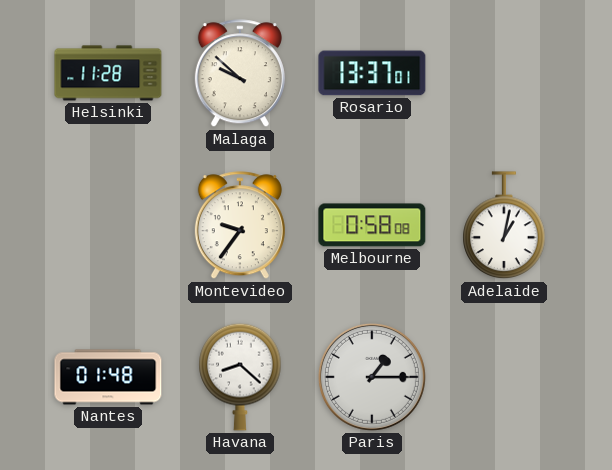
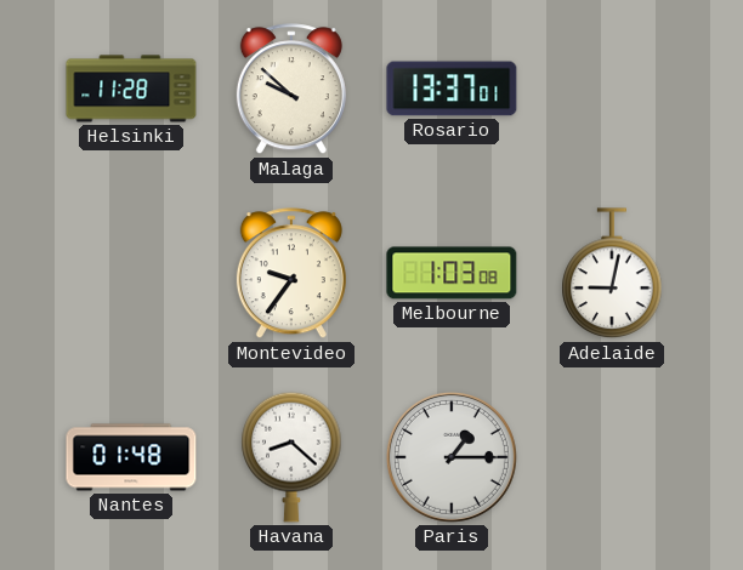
Melbourne: 0:58 -> 1:03 (452, 273)
Adelaide: 1:02 -> 9:02 (612, 274)
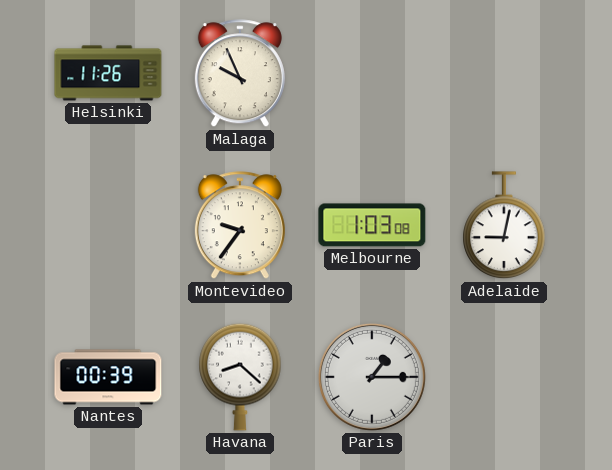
Helsinki: 11:28 -> 11:26 (108, 73)
Malaga: 9:52 -> 9:56 (240, 74)
Rosario: 13:37 -> none (452, 89)
Nantes: 01:48 -> 00:39 (108, 377)
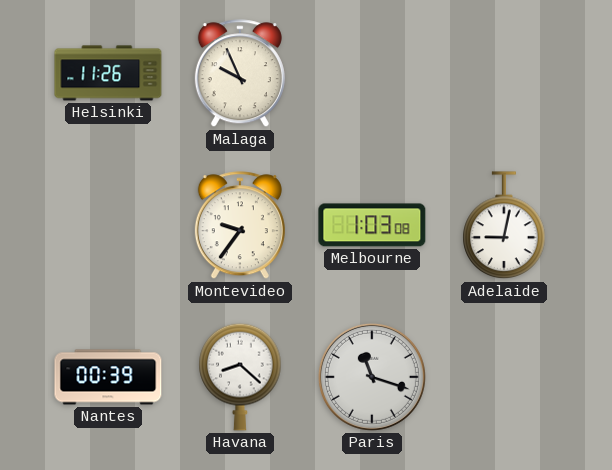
Paris: 1:15 -> 11:18 (372, 377)
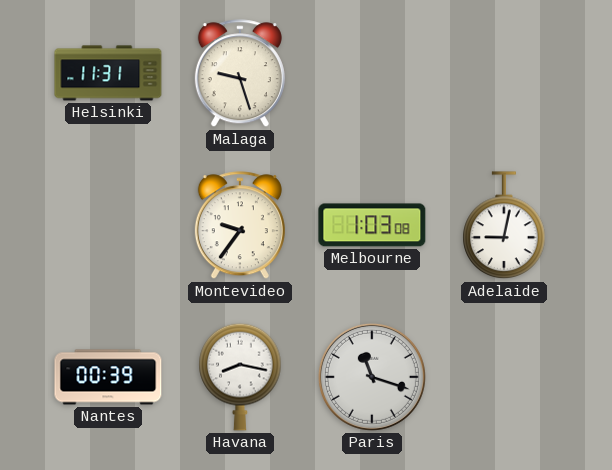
Helsinki: 11:26 -> 11:31 (108, 73)
Malaga: 9:56 -> 9:27 (240, 74)
Havana: 8:22 -> 8:17 (240, 377)
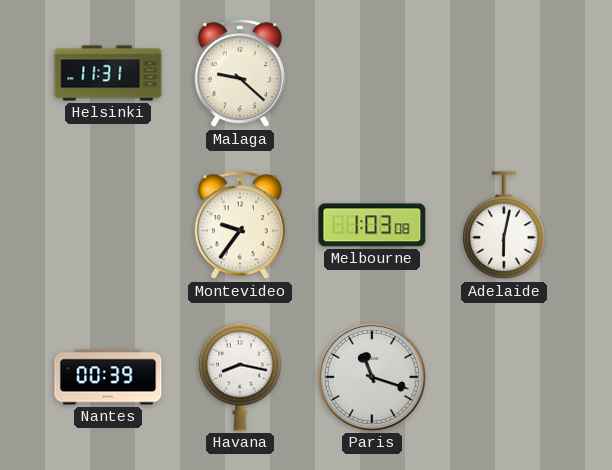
Malaga: 9:27 -> 9:22 (240, 74)
Adelaide: 9:02 -> 6:02 (504, 226)
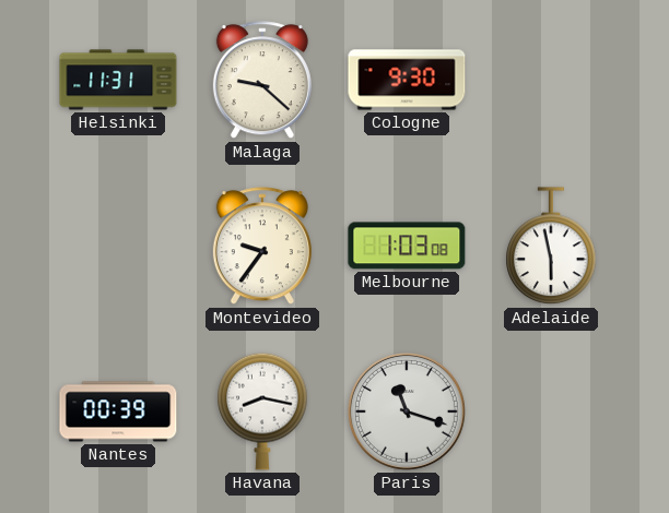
Cologne: none -> 9:30 (407, 80)
Adelaide: 6:02 -> 5:58 (551, 247)
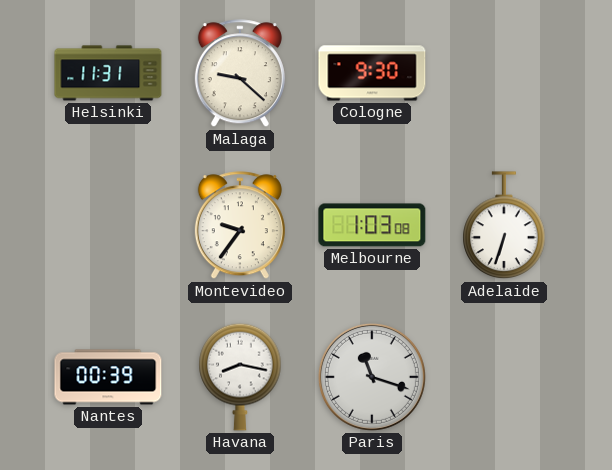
Adelaide: 5:58 -> 6:33 (504, 226)
